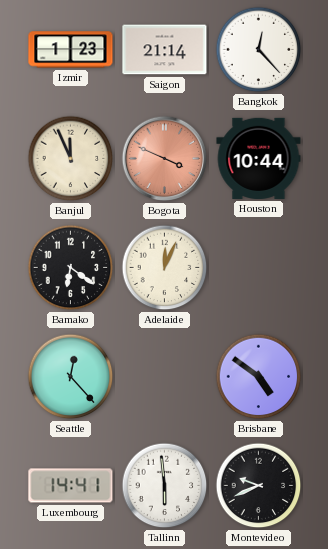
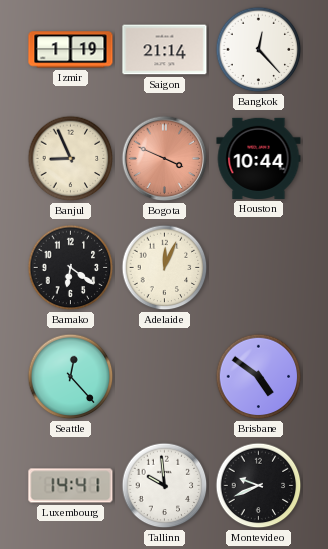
Izmir: 1:23 -> 1:19 (71, 50)
Banjul: 11:56 -> 8:56 (71, 159)
Tallinn: 5:59 -> 9:59 (165, 486)
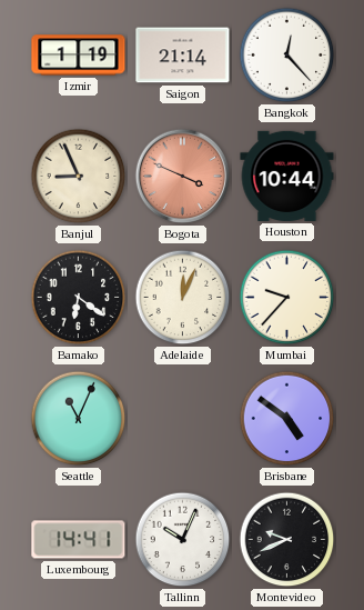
Mumbai: none -> 9:37 (287, 298)
Seattle: 12:23 -> 11:04 (79, 419)
Tallinn: 9:59 -> 10:04 (183, 540)
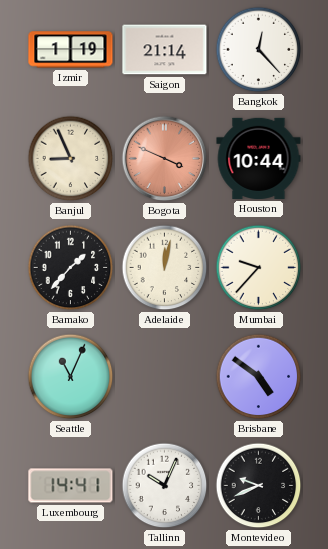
Bamako: 6:21 -> 1:37 (71, 268)
Adelaide: 12:04 -> 12:02 (165, 268)
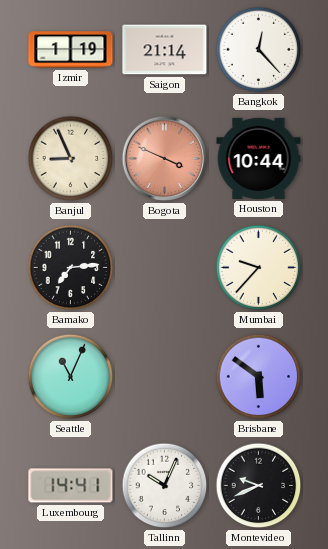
Bamako: 1:37 -> 7:14 (71, 268)
Adelaide: 12:02 -> none (165, 268)
Brisbane: 4:51 -> 5:51 (259, 377)
